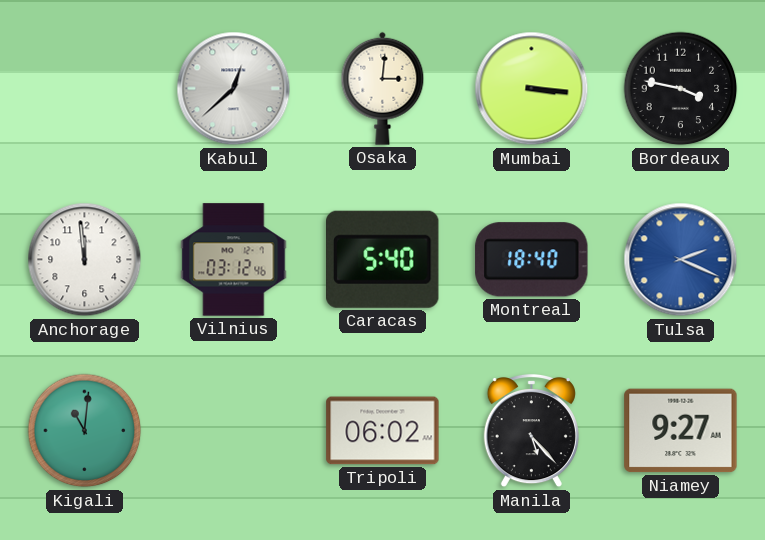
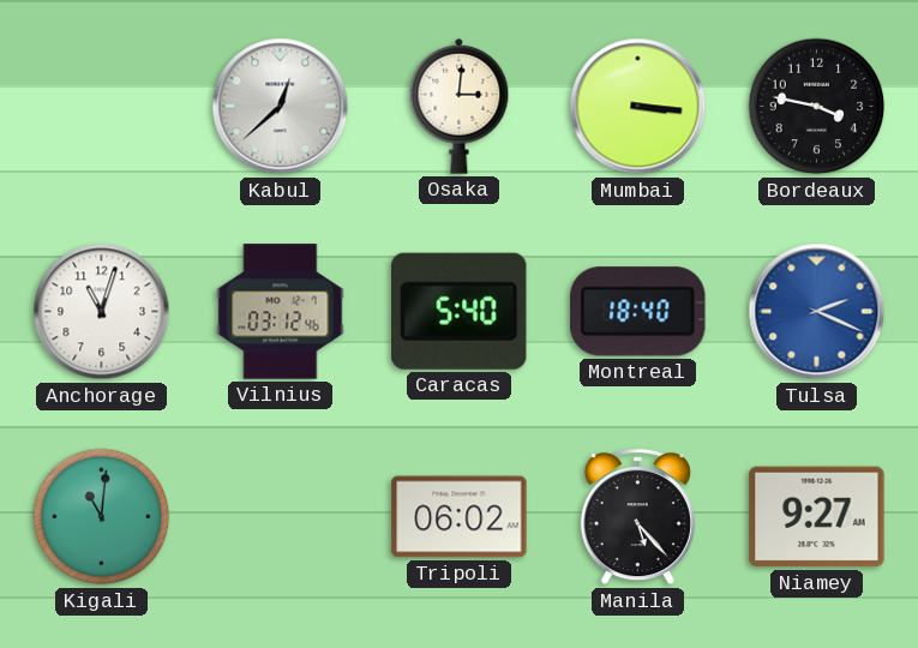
Anchorage: 11:59 -> 11:03 (102, 312)
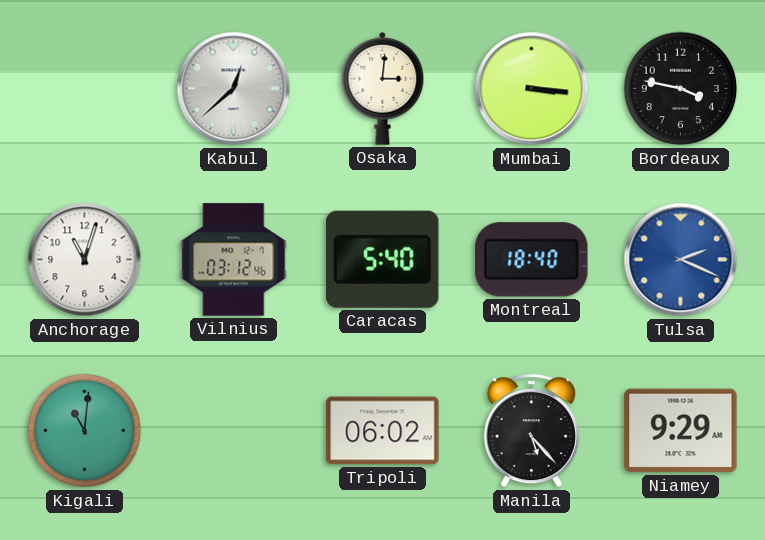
Niamey: 9:27 -> 9:29 (681, 431)
